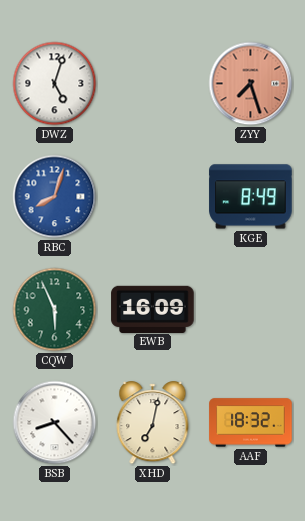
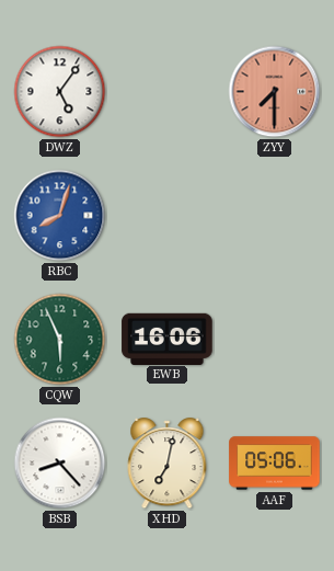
DWZ: 5:03 -> 5:06 (60, 92)
ZYY: 7:27 -> 7:30 (275, 92)
KGE: 8:49 -> none (251, 197)
EWB: 16:09 -> 16:06 (168, 339)
AAF: 18:32 -> 05:06 (275, 464)
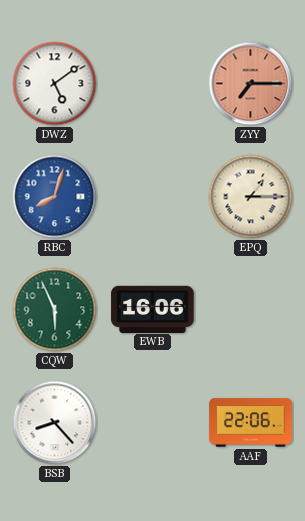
DWZ: 5:06 -> 5:09 (55, 84)
ZYY: 7:30 -> 7:15 (251, 84)
EPQ: none -> 1:15 (251, 197)
XHD: 7:02 -> none (168, 464)
AAF: 05:06 -> 22:06 (251, 423)
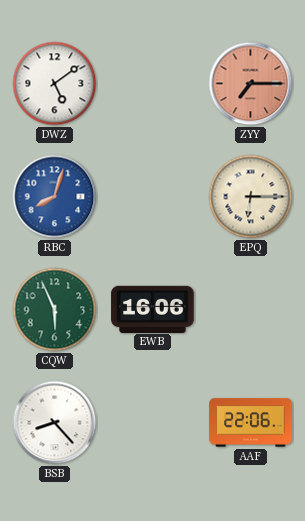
EPQ: 1:15 -> 6:15 (251, 197)
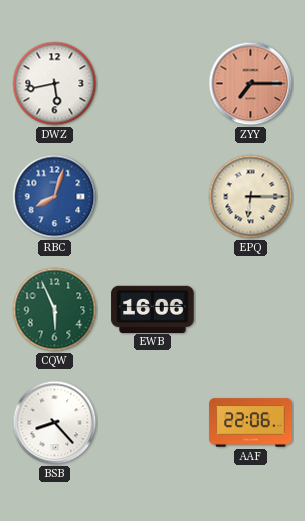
DWZ: 5:09 -> 5:43 (55, 84)
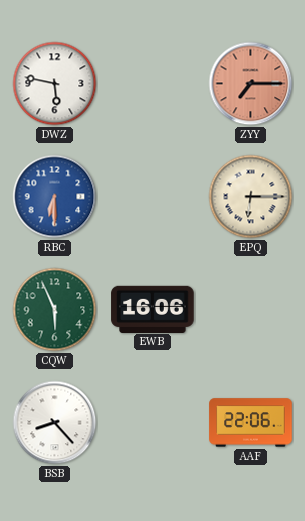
DWZ: 5:43 -> 5:47 (55, 84)
RBC: 8:03 -> 6:30 (55, 197)
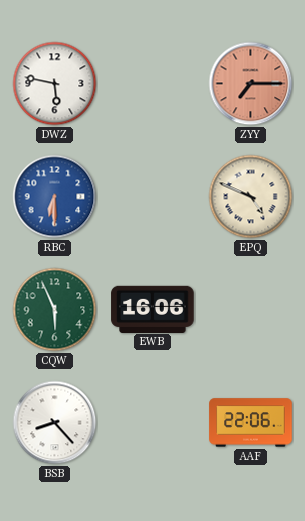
EPQ: 6:15 -> 4:49 (251, 197)
